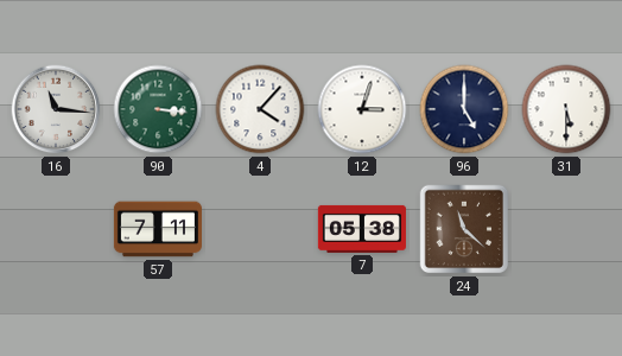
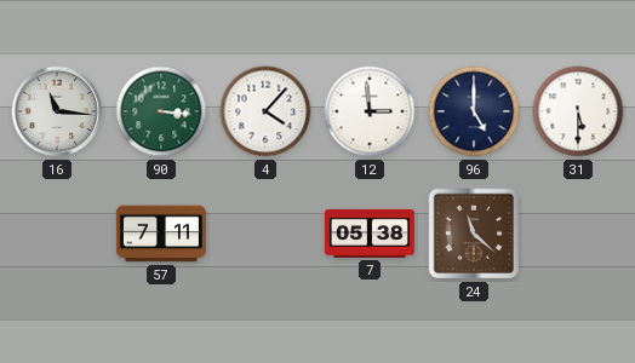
12: 3:03 -> 2:59 (370, 111)
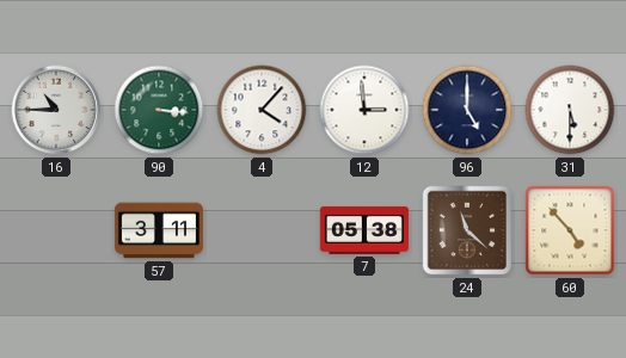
16: 11:16 -> 10:45 (56, 110)
57: 7:11 -> 3:11 (159, 230)
60: none -> 4:53 (570, 230)
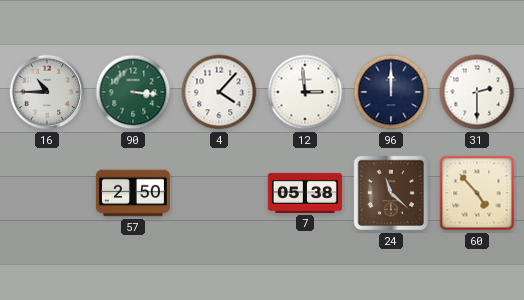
96: 5:00 -> 12:00 (391, 92)
31: 5:30 -> 2:30 (477, 92)
57: 3:11 -> 2:50 (133, 193)
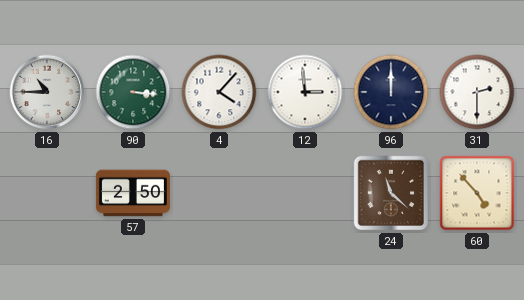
7: 05:38 -> none (305, 193)
